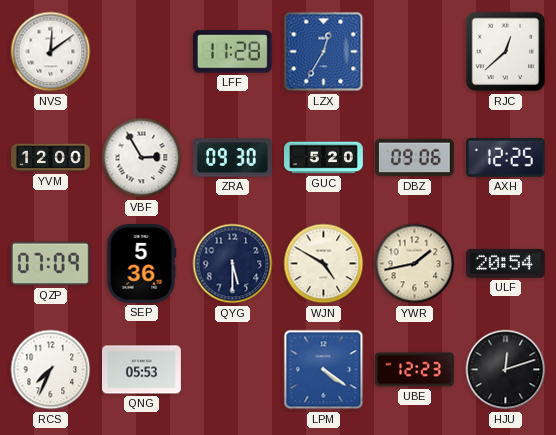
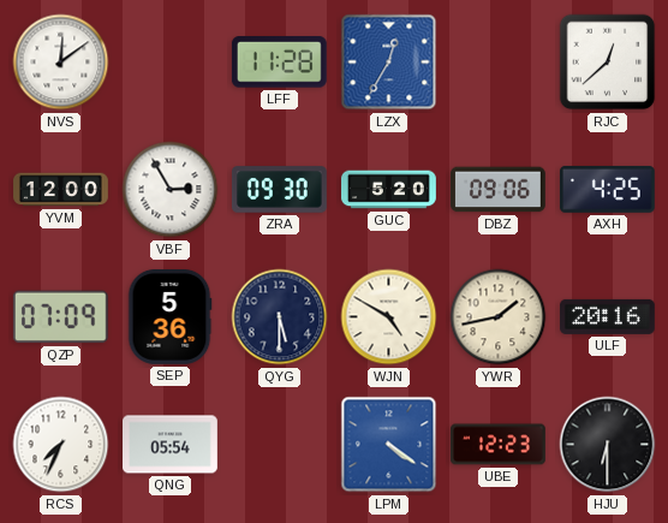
AXH: 12:25 -> 4:25 (607, 190)
ULF: 20:54 -> 20:16 (608, 316)
QNG: 05:53 -> 05:54 (171, 445)
HJU: 12:12 -> 6:30 (608, 445)
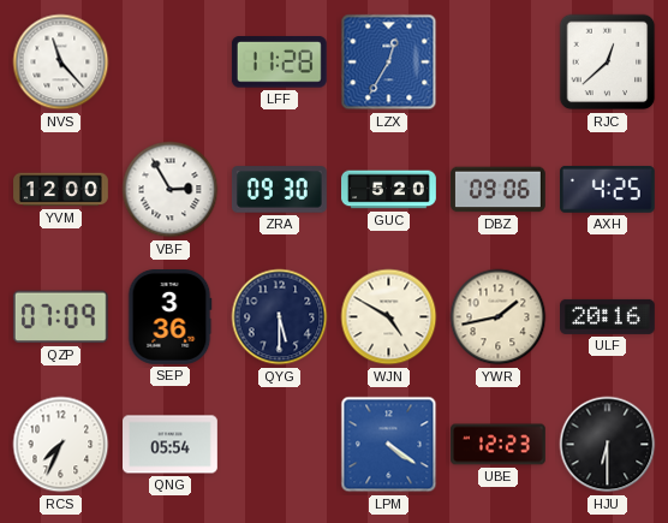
NVS: 12:09 -> 11:23 (61, 63)
SEP: 5:36 -> 3:36 (169, 317)
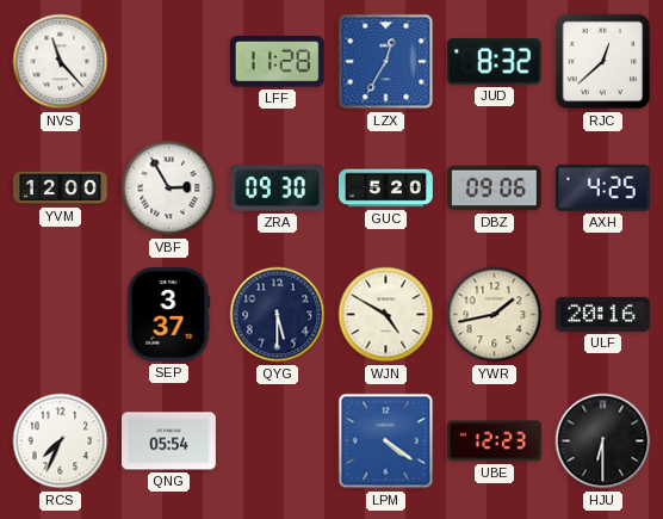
JUD: none -> 8:32 (494, 62)
QZP: 07:09 -> none (60, 317)
SEP: 3:36 -> 3:37 (168, 315)
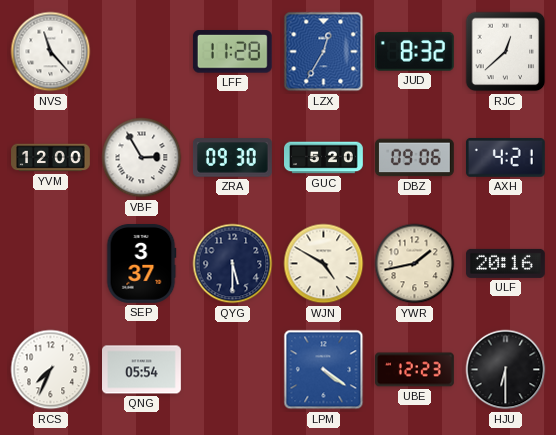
AXH: 4:25 -> 4:21 (505, 158)
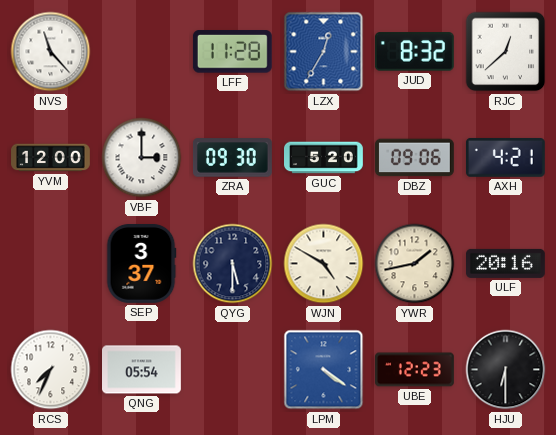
VBF: 2:55 -> 3:00 (142, 158)
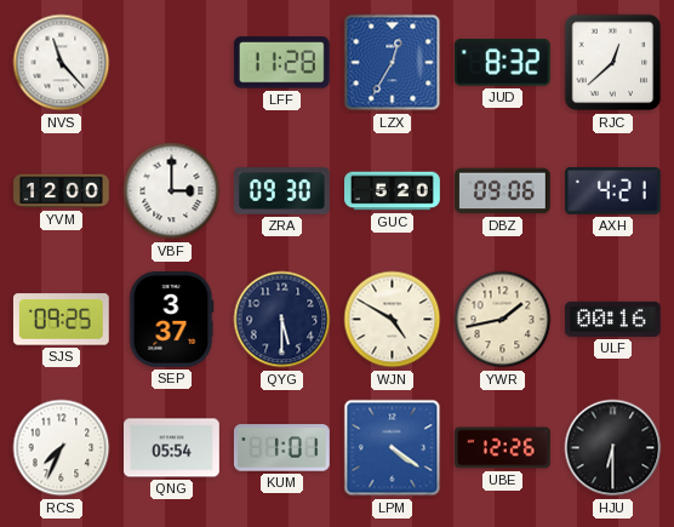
SJS: none -> 09:25 (61, 320)
ULF: 20:16 -> 00:16 (613, 319)
KUM: none -> 1:01 (281, 448)
UBE: 12:23 -> 12:26 (503, 448)
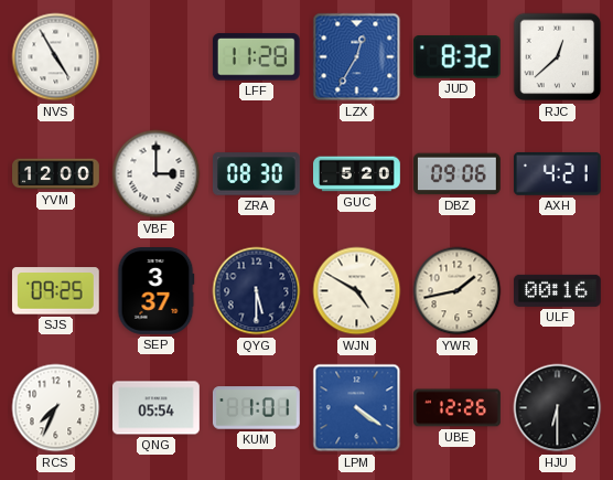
NVS: 11:23 -> 4:55 (56, 57)
ZRA: 09:30 -> 08:30 (257, 174)
